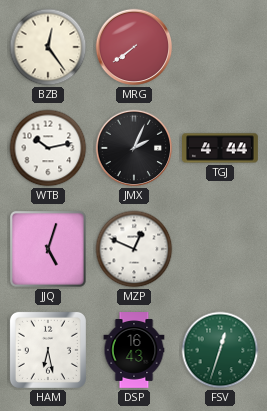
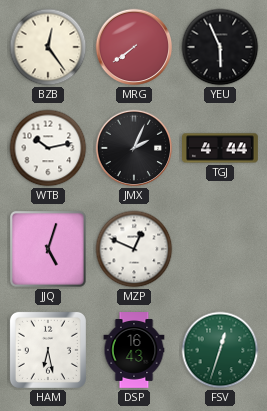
YEU: none -> 5:56 (220, 47)
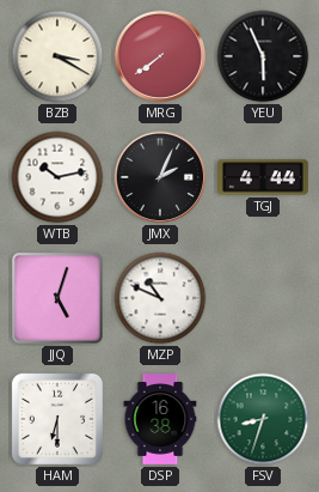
BZB: 12:24 -> 3:20 (57, 56)
MZP: 12:49 -> 10:49 (160, 298)
HAM: 6:28 -> 6:30 (57, 419)
DSP: 16:43 -> 16:38 (160, 419)
FSV: 12:33 -> 8:33 (263, 419)
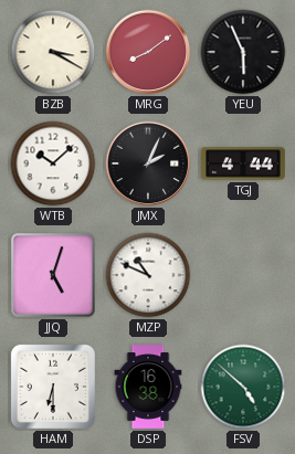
MRG: 7:39 -> 8:09 (148, 52)
WTB: 10:13 -> 10:08 (53, 163)
FSV: 8:33 -> 4:52 (243, 387)
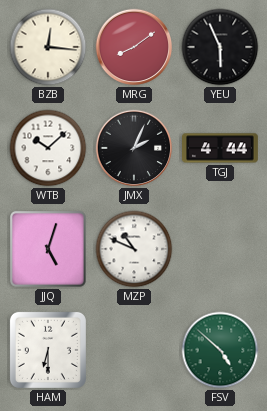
BZB: 3:20 -> 12:16 (48, 47)
DSP: 16:38 -> none (148, 387)
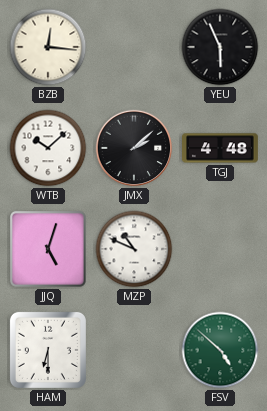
MRG: 8:09 -> none (134, 47)
JMX: 2:04 -> 2:08 (134, 148)
TGJ: 4:44 -> 4:48 (221, 148)
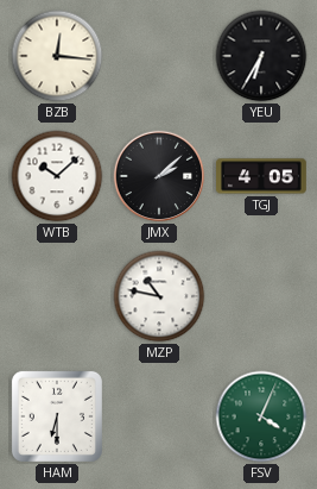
YEU: 5:56 -> 6:35 (261, 56)
TGJ: 4:48 -> 4:05 (262, 176)
JJQ: 5:03 -> none (48, 249)
MZP: 10:49 -> 10:47 (159, 296)
FSV: 4:52 -> 4:04 (261, 416)
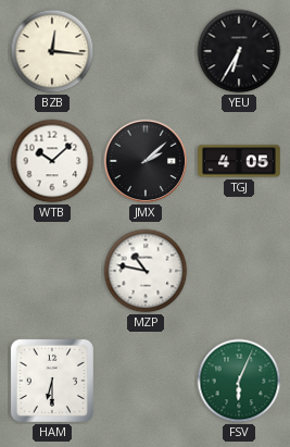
FSV: 4:04 -> 6:04 (239, 381)
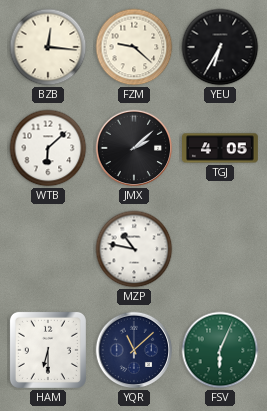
FZM: none -> 9:22 (134, 47)
WTB: 10:08 -> 6:08 (48, 148)
YQR: none -> 11:08 (134, 350)
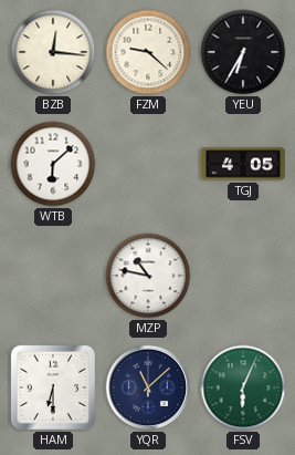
JMX: 2:08 -> none (134, 148)
